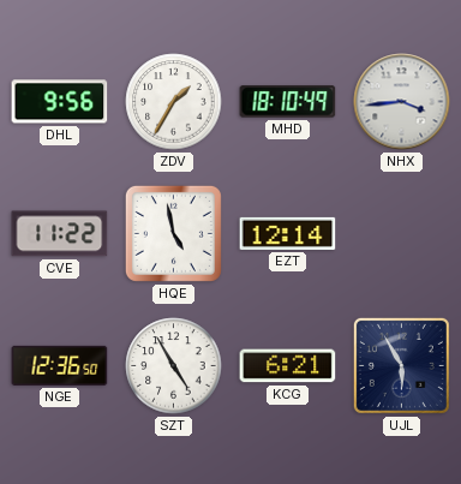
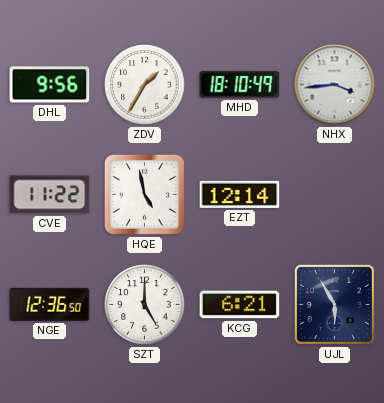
SZT: 4:55 -> 5:00 (145, 305)
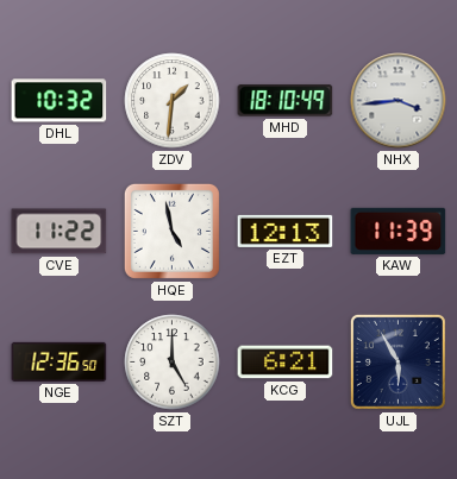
DHL: 9:56 -> 10:32 (60, 101)
ZDV: 1:35 -> 1:31 (173, 101)
EZT: 12:14 -> 12:13 (286, 231)
KAW: none -> 11:39 (399, 231)
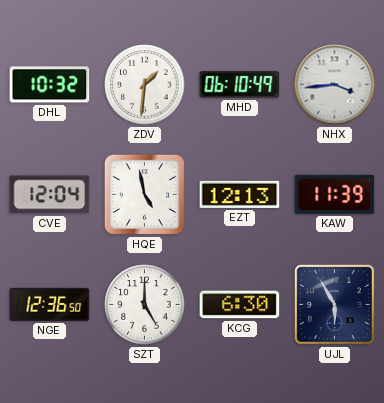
MHD: 18:10 -> 06:10 (240, 85)
CVE: 11:22 -> 12:04 (50, 195)
KCG: 6:21 -> 6:30 (240, 305)
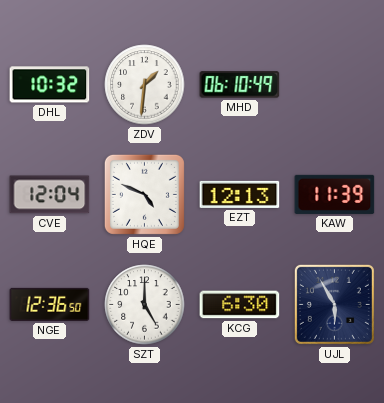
NHX: 3:44 -> none (335, 85)
HQE: 4:58 -> 4:49 (144, 194)
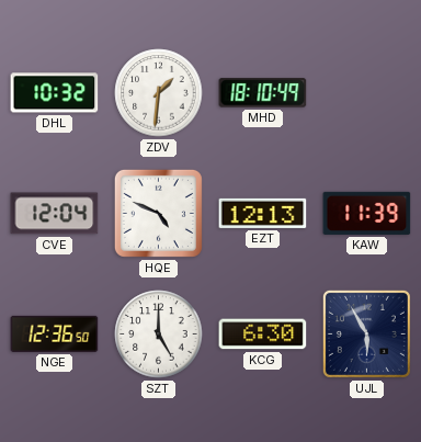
MHD: 06:10 -> 18:10 (263, 93)
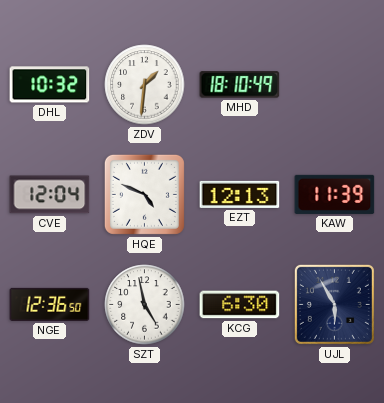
SZT: 5:00 -> 4:58 (145, 305)
